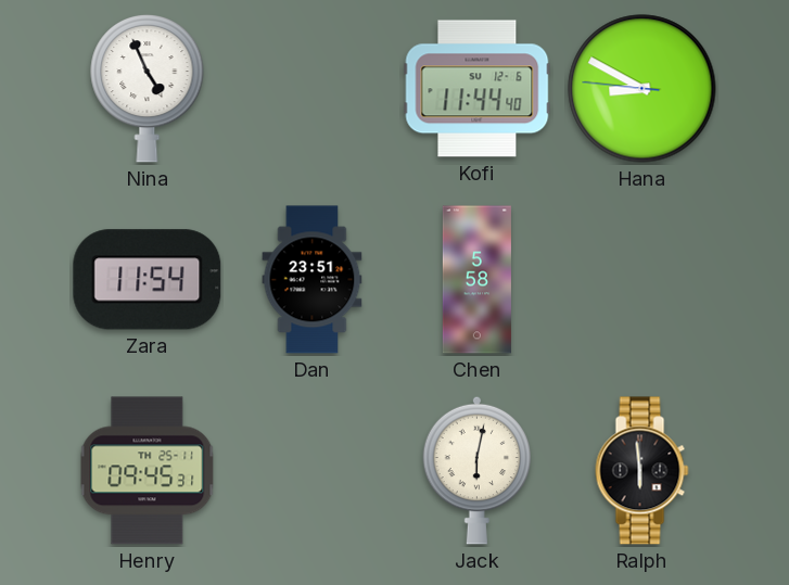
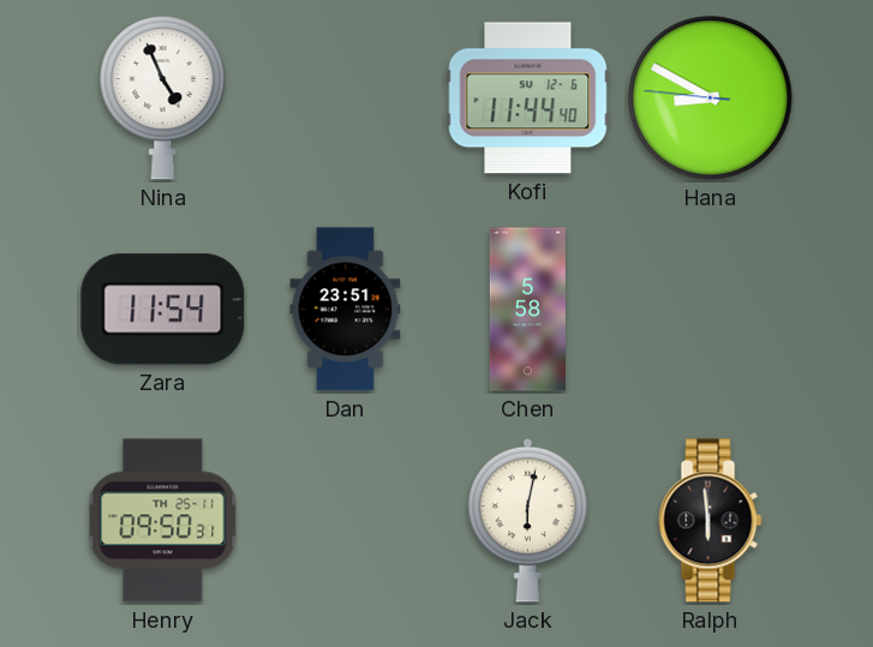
Henry: 09:45 -> 09:50 (163, 521)
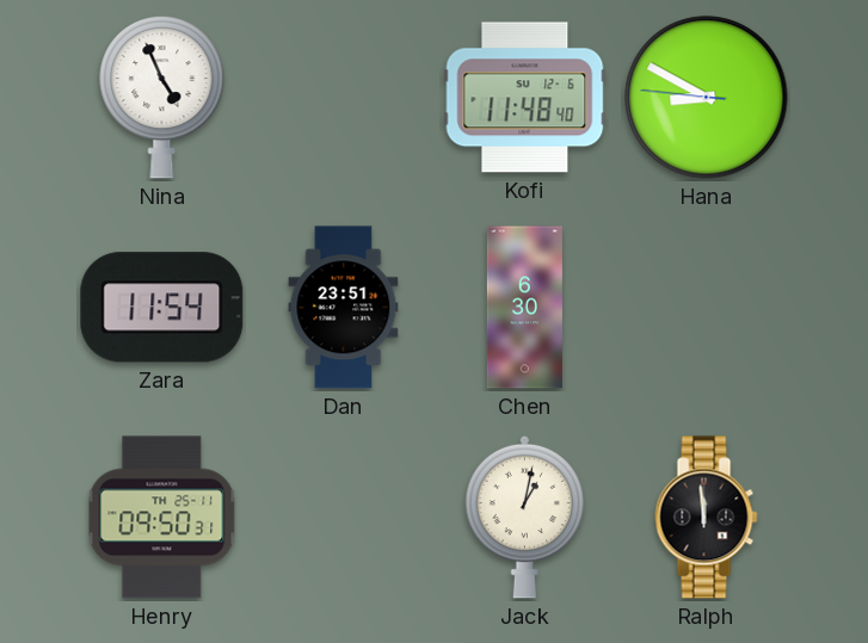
Kofi: 11:44 -> 11:48 (525, 98)
Chen: 5:58 -> 6:30 (524, 308)
Jack: 6:02 -> 1:02 (525, 517)
Ralph: 5:59 -> 11:59 (707, 518)
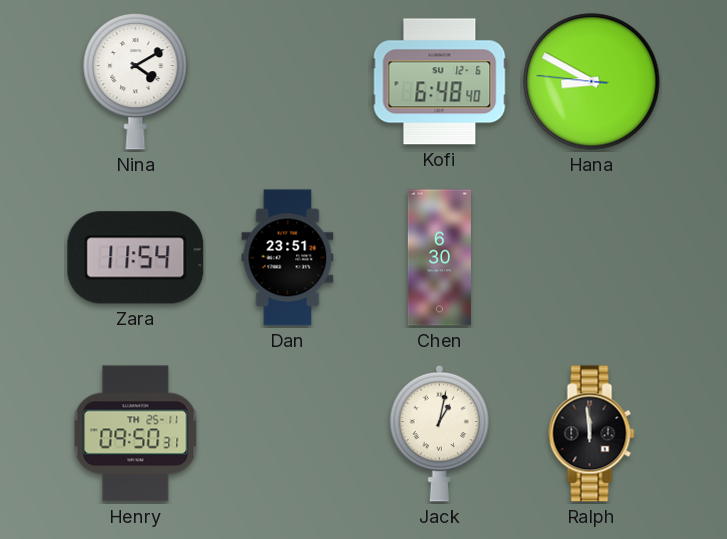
Nina: 4:56 -> 4:10 (136, 81)
Kofi: 11:48 -> 6:48 (440, 82)
